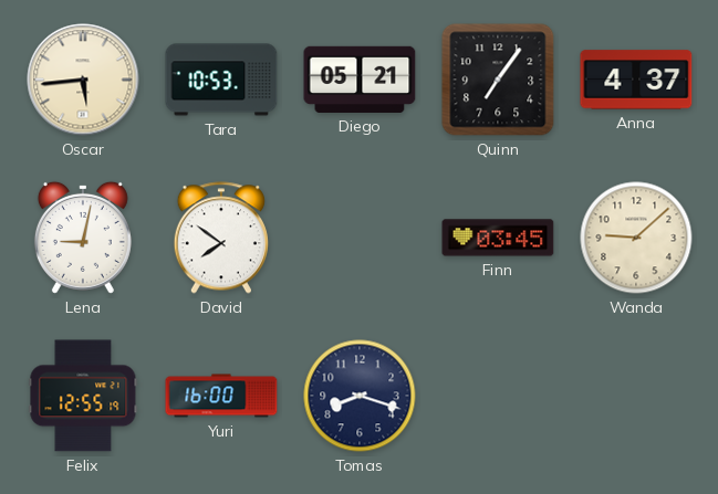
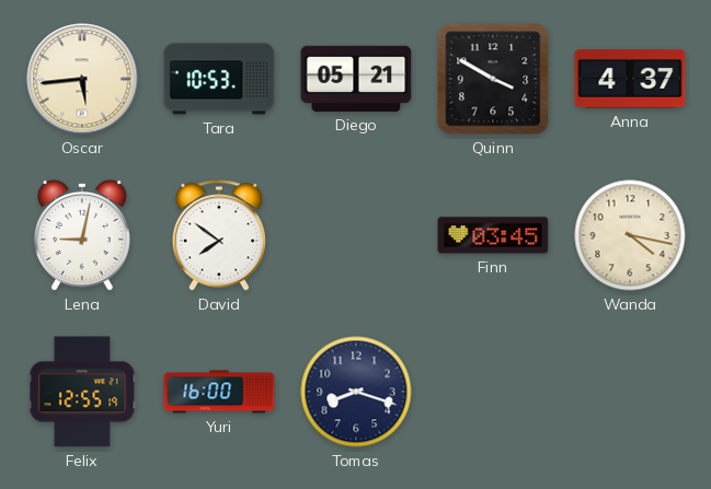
Quinn: 7:06 -> 3:50 (493, 79)
Wanda: 9:08 -> 4:17 (630, 235)
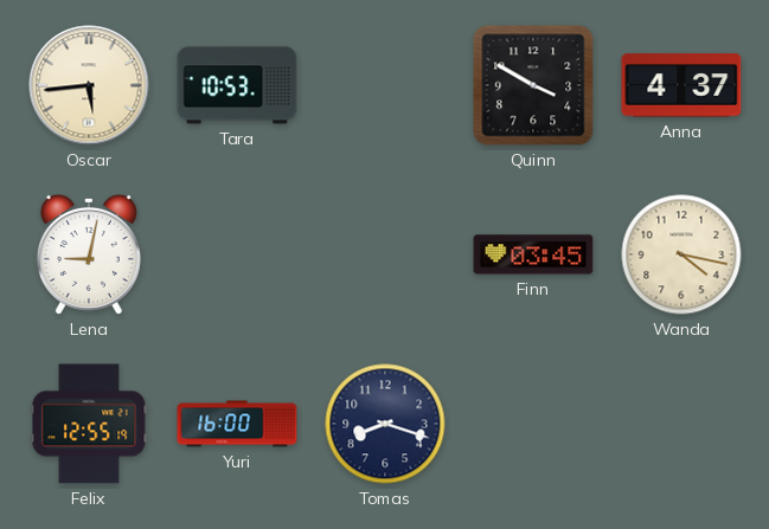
Diego: 05:21 -> none (356, 79)
David: 7:51 -> none (219, 235)
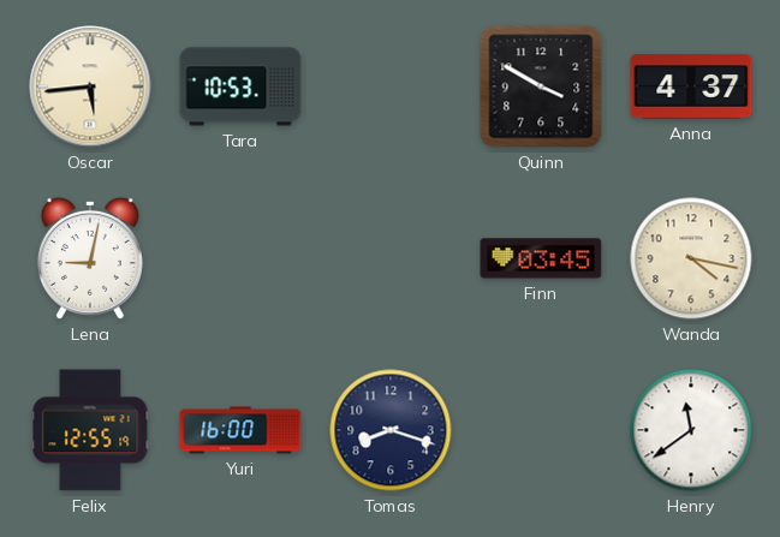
Henry: none -> 11:39 (691, 430)
